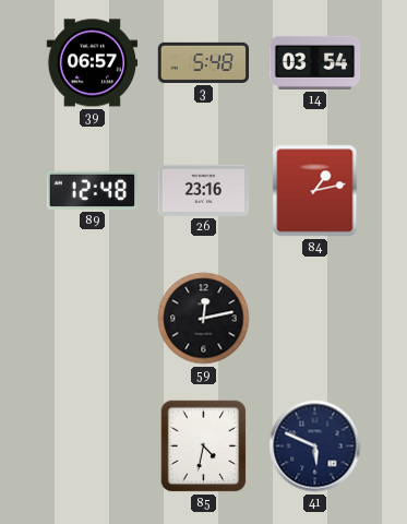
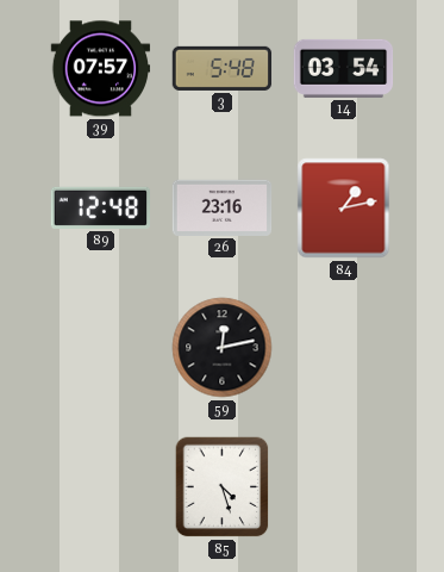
39: 06:57 -> 07:57 (101, 69)
85: 4:32 -> 4:27 (223, 487)
41: 5:49 -> none (315, 446)
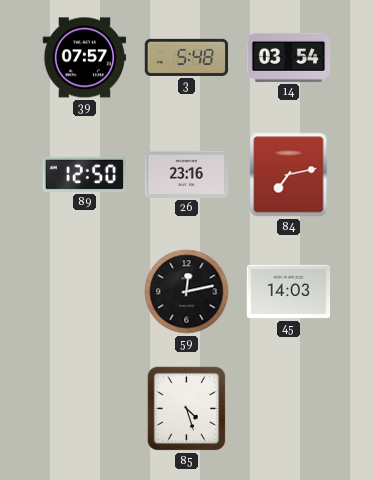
89: 12:48 -> 12:50 (85, 174)
84: 1:13 -> 7:13 (289, 175)
45: none -> 14:03 (289, 292)
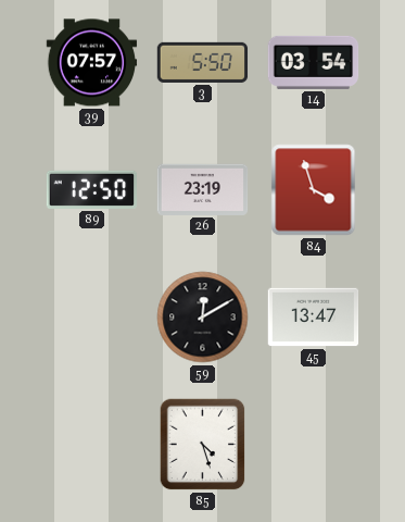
3: 5:48 -> 5:50 (203, 62)
26: 23:16 -> 23:19 (203, 189)
84: 7:13 -> 3:57 (314, 190)
59: 12:13 -> 12:10 (203, 318)
45: 14:03 -> 13:47 (314, 318)
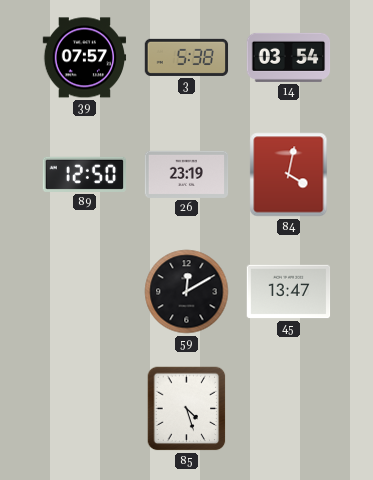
3: 5:50 -> 5:38 (187, 57)
84: 3:57 -> 4:02 (289, 175)
